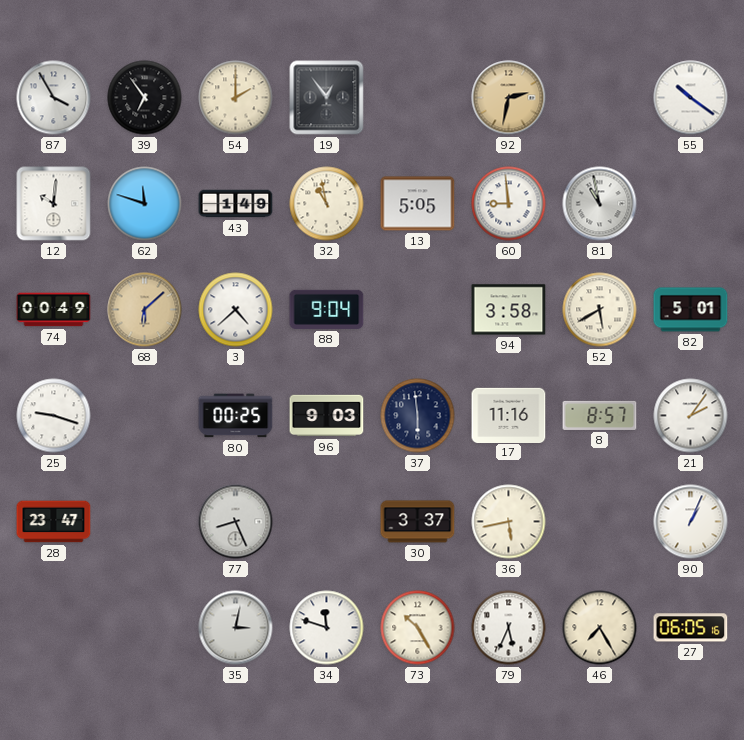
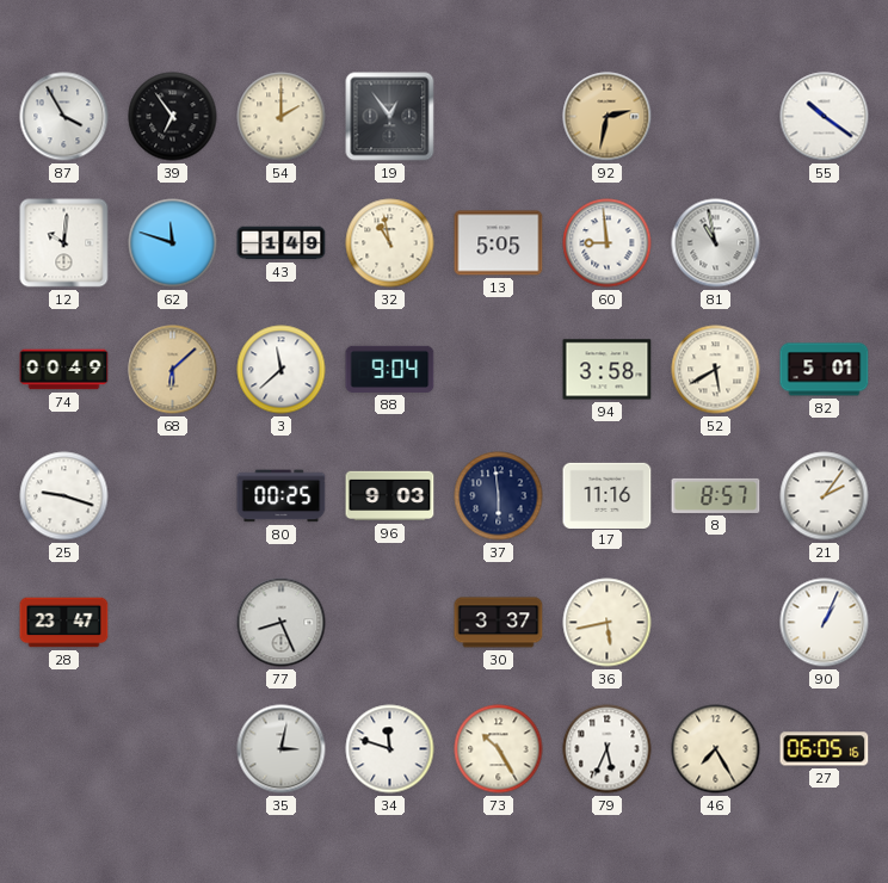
3: 4:38 -> 11:38 (282, 370)
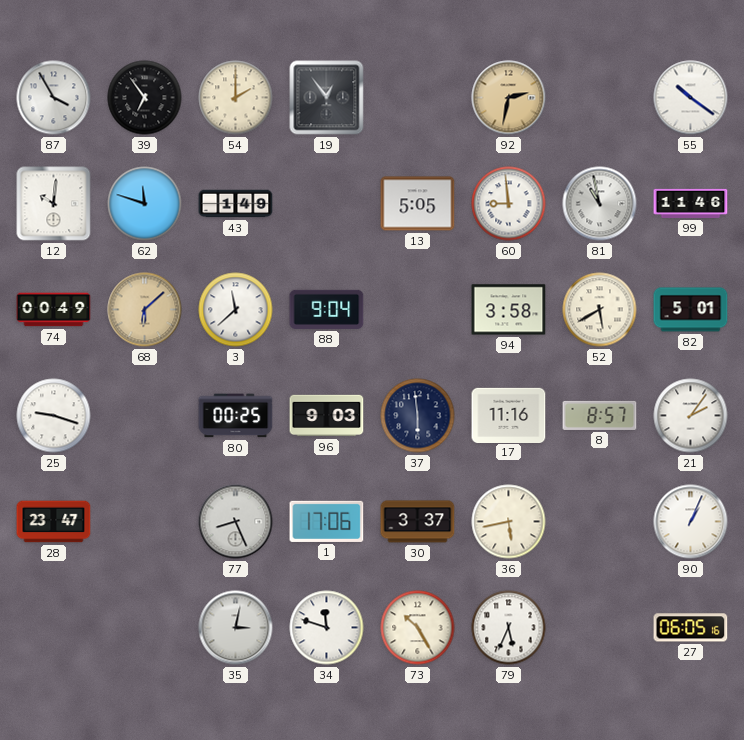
32: 10:58 -> none (390, 243)
99: none -> 11:46 (691, 203)
1: none -> 17:06 (327, 521)
46: 7:25 -> none (716, 749)
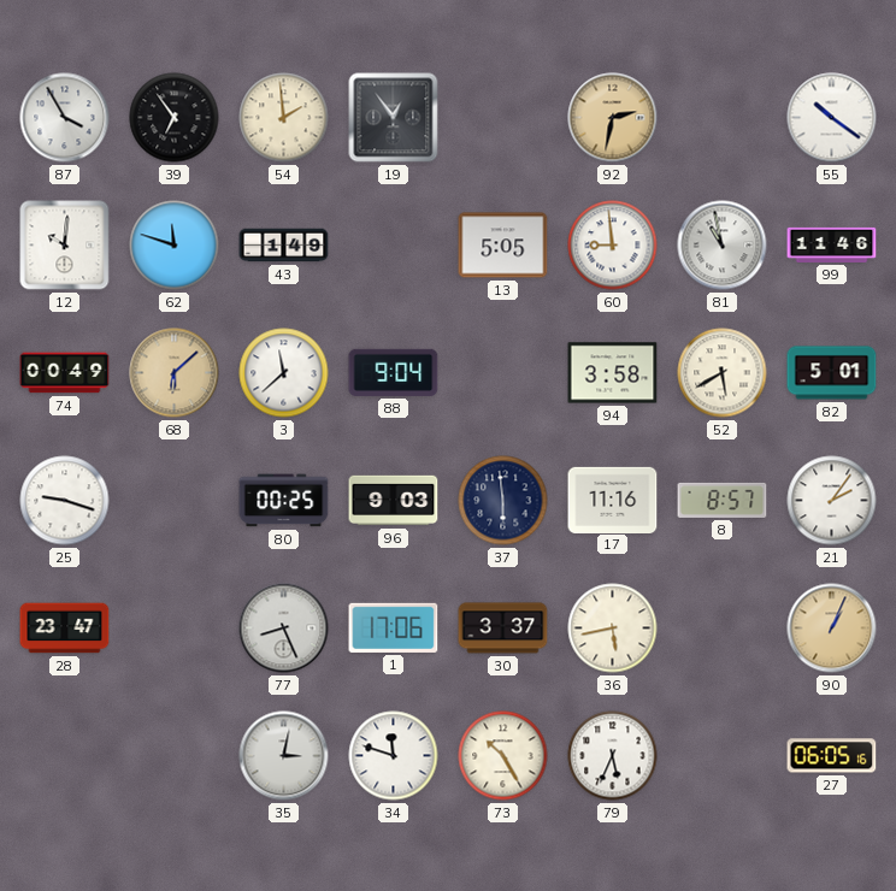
54: 2:00 -> 1:59 (284, 118)
90 dial: white -> champagne (832, 629)
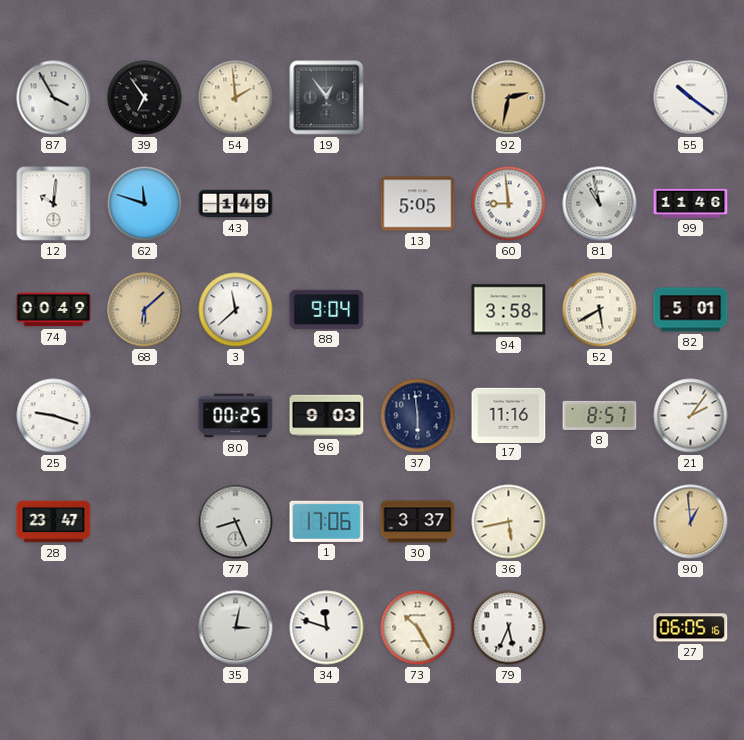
90: 1:04 -> 12:59 (691, 522)
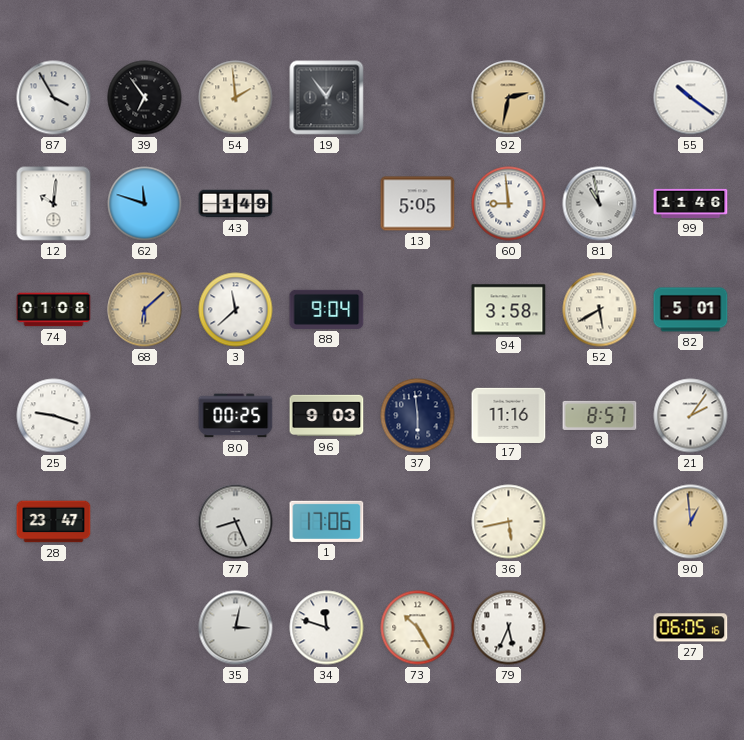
74: 00:49 -> 01:08 (54, 310)
30: 3:37 -> none (418, 522)
